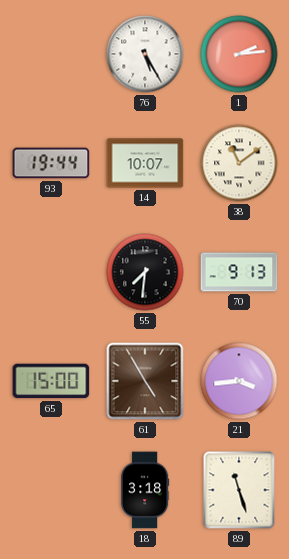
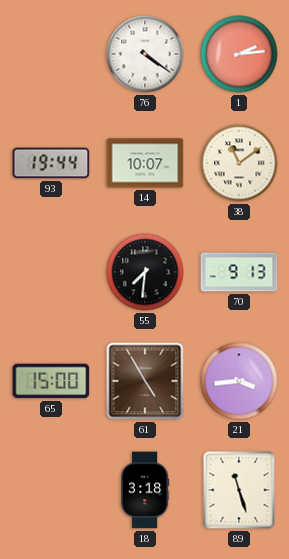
76: 5:25 -> 4:21 (145, 54)
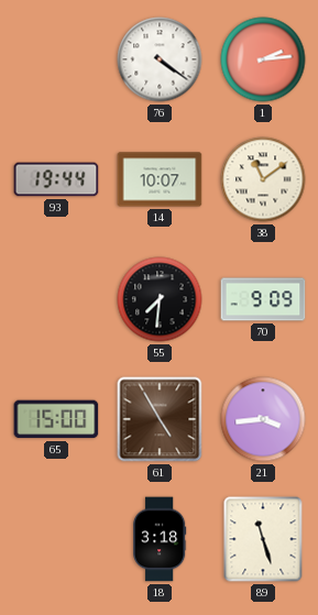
70: 9:13 -> 9:09 (263, 299)
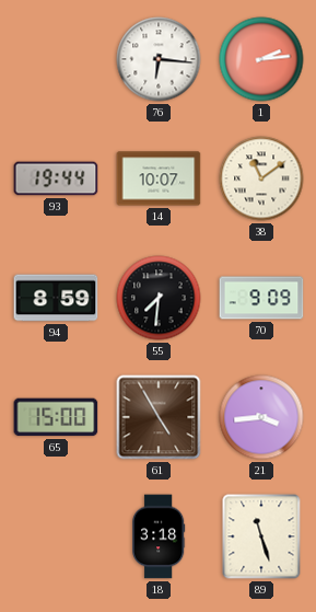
76: 4:21 -> 6:16 (159, 59)
94: none -> 8:59 (56, 298)
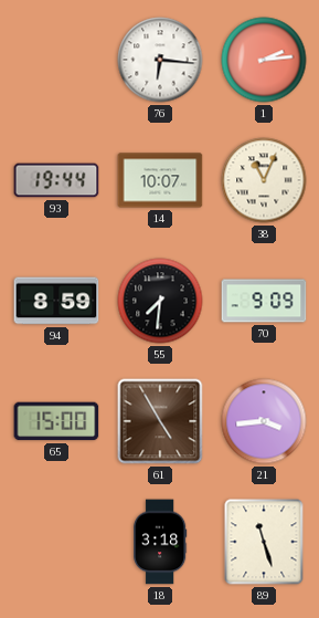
38: 11:09 -> 11:04 (264, 180)
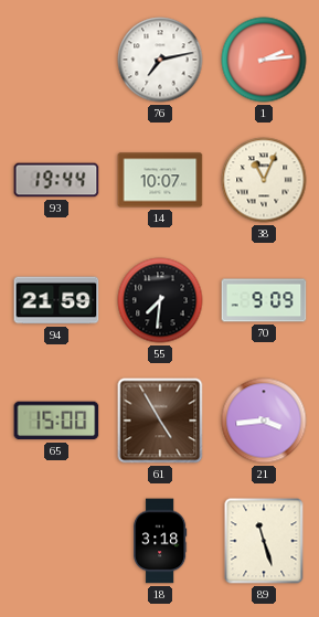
76: 6:16 -> 7:13 (160, 60)
94: 8:59 -> 21:59 (56, 300)
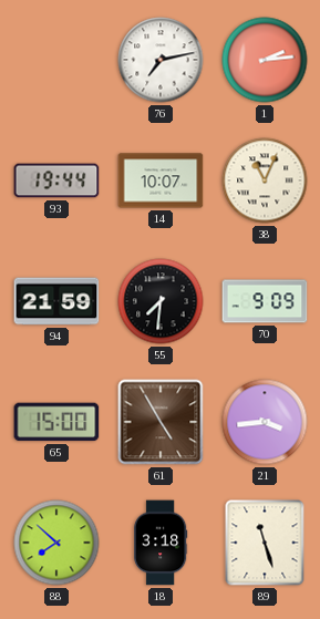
88: none -> 7:52 (56, 543)
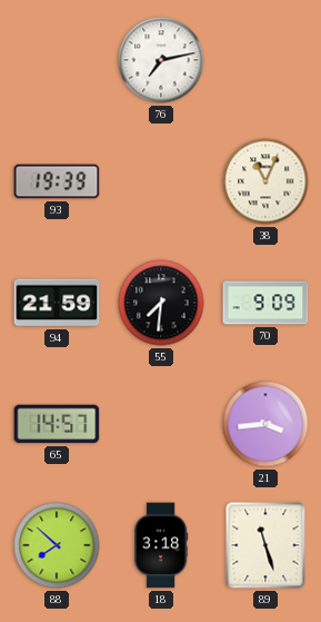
1: 2:14 -> none (265, 60)
93: 19:44 -> 19:39 (57, 181)
14: 10:07 -> none (161, 180)
65: 15:00 -> 14:57 (57, 424)
61: 4:55 -> none (161, 422)
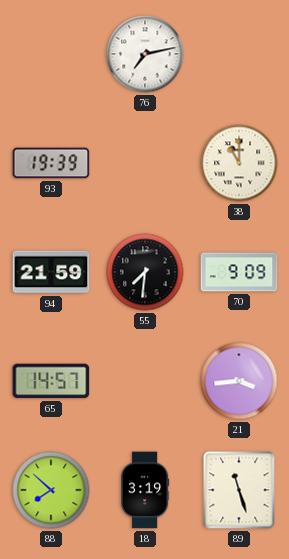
38: 11:04 -> 11:00 (239, 163)
18: 3:18 -> 3:19 (146, 490)
